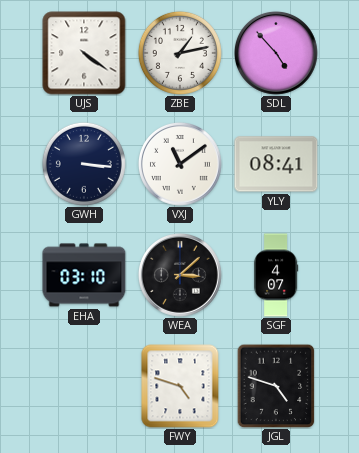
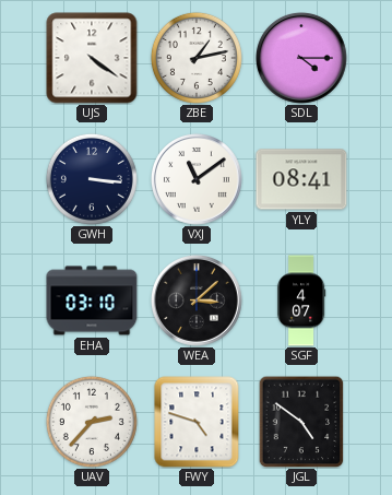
SDL: 4:53 -> 4:15 (301, 58)
UAV: none -> 2:37 (92, 422)
JGL: 4:48 -> 4:51 (301, 422)
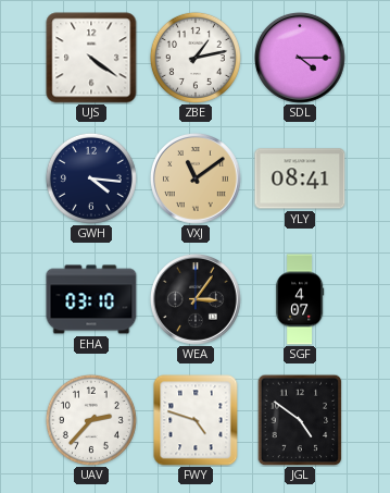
GWH: 3:16 -> 4:16 (91, 178)
VXJ dial: white -> champagne (196, 178)
WEA: 3:08 -> 3:06 (196, 299)
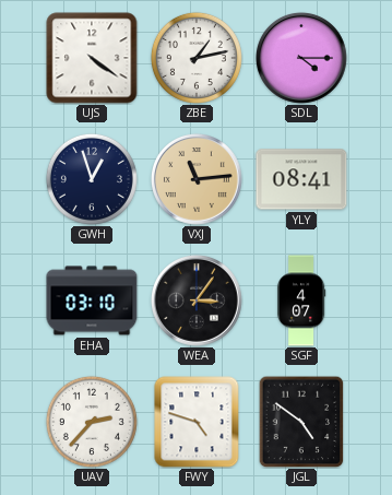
GWH: 4:16 -> 12:57 (92, 179)
VXJ: 11:09 -> 11:14 (197, 179)
